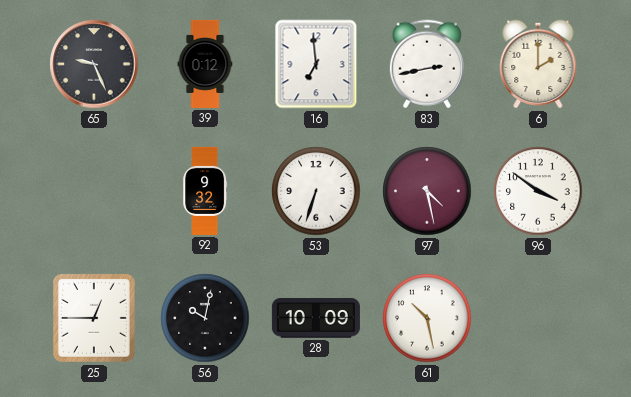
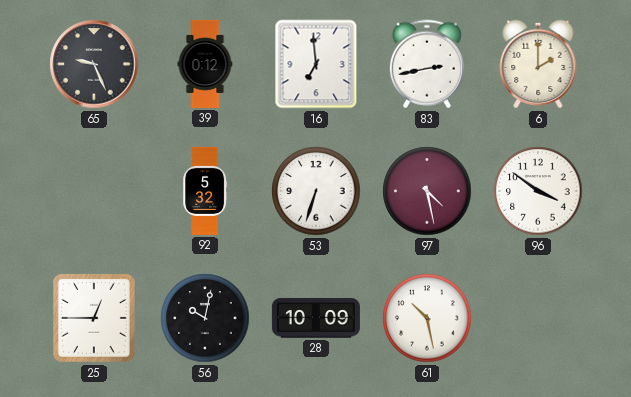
92: 9:32 -> 5:32 (205, 191)
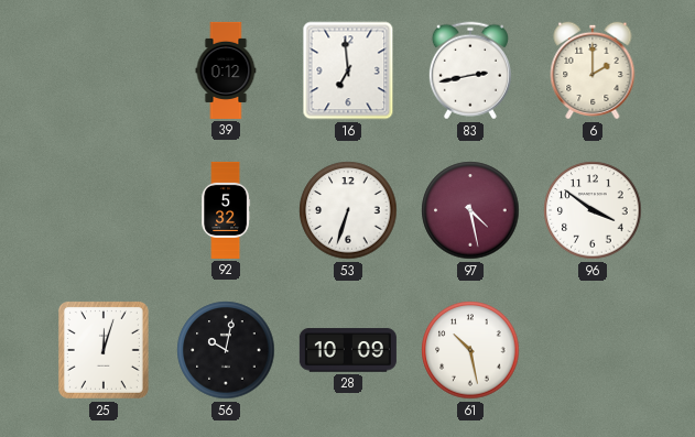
65: 9:26 -> none (94, 64)
25: 12:45 -> 12:03 (104, 350)
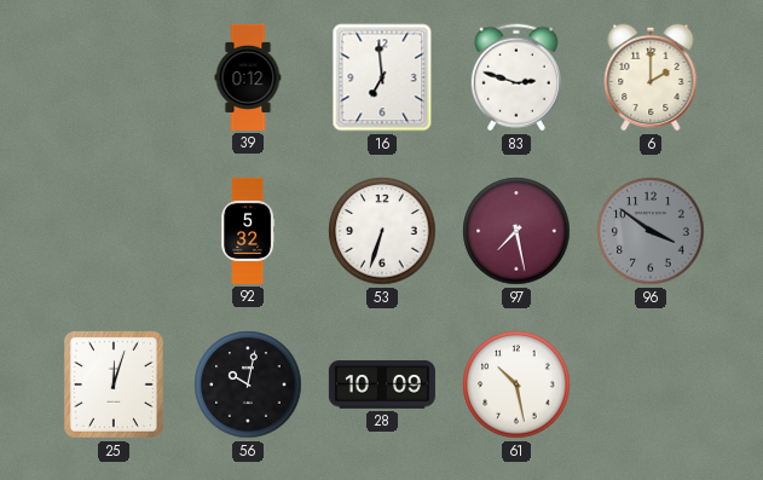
83: 2:43 -> 2:48 (516, 77)
97: 4:28 -> 7:28 (516, 231)
96 dial: white -> grey (651, 231)
